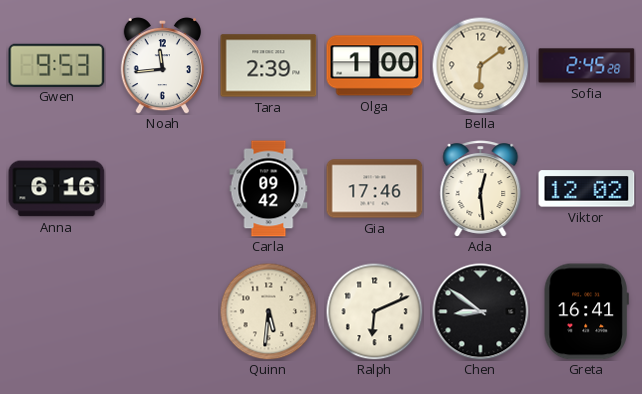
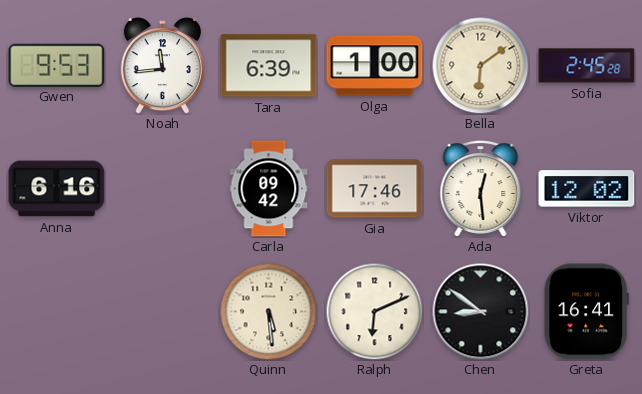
Tara: 2:39 -> 6:39 (269, 66)
Quinn: 5:31 -> 5:29 (268, 311)
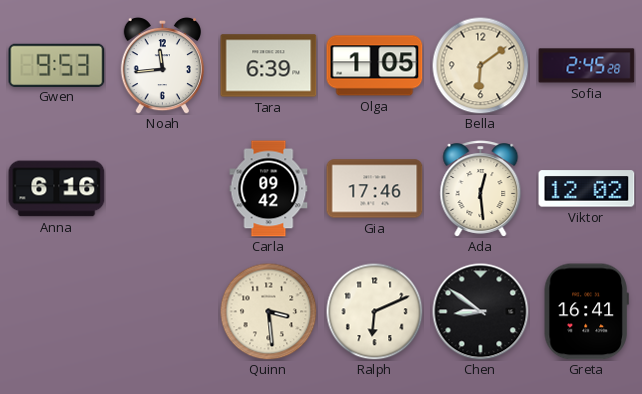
Olga: 1:00 -> 1:05 (375, 66)
Quinn: 5:29 -> 3:29 (268, 311)
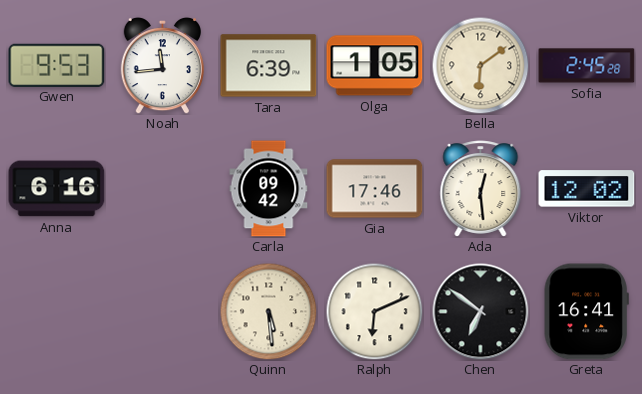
Quinn: 3:29 -> 5:29 (268, 311)
Chen: 8:51 -> 6:51 (481, 312)
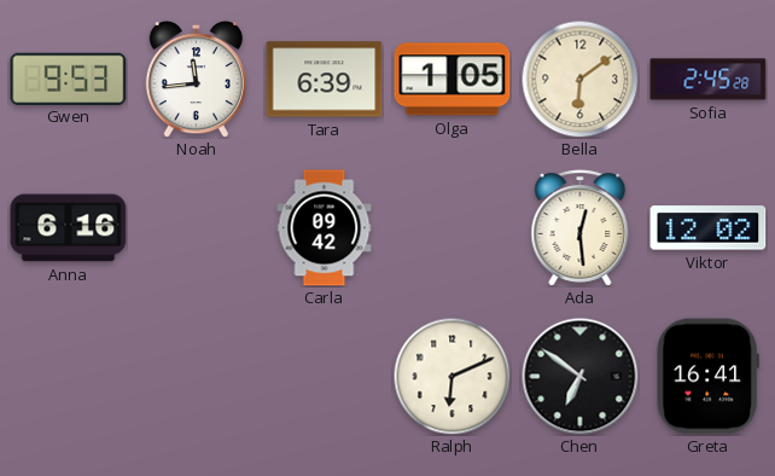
Gia: 17:46 -> none (375, 189)
Quinn: 5:29 -> none (268, 311)
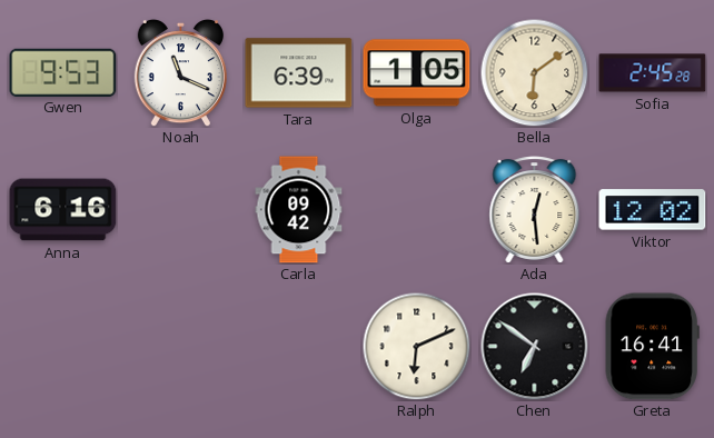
Noah: 11:44 -> 11:19 (180, 72)
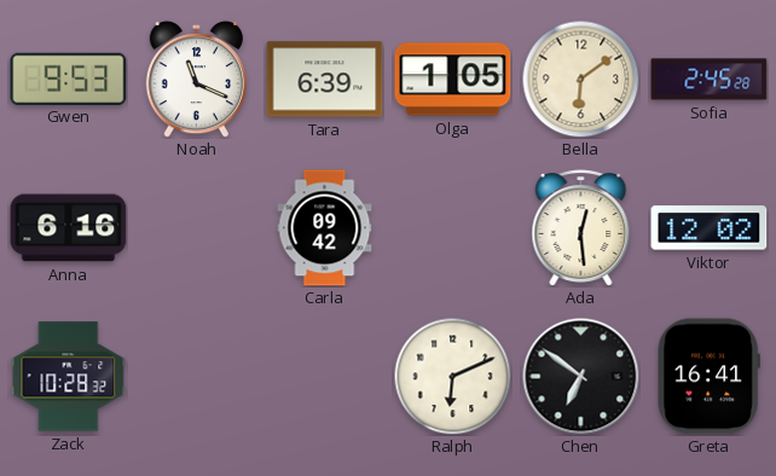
Zack: none -> 10:28 (69, 377)
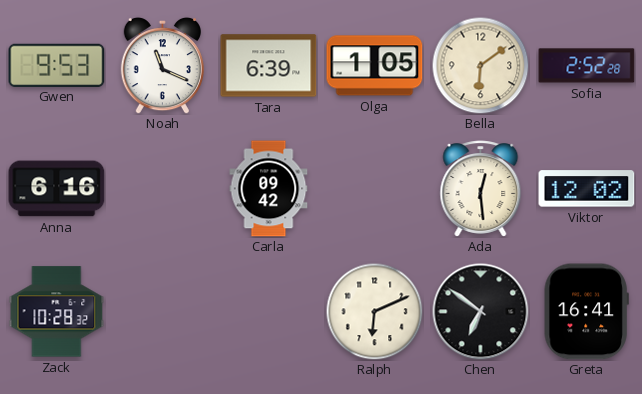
Sofia: 2:45 -> 2:52 (587, 66)
